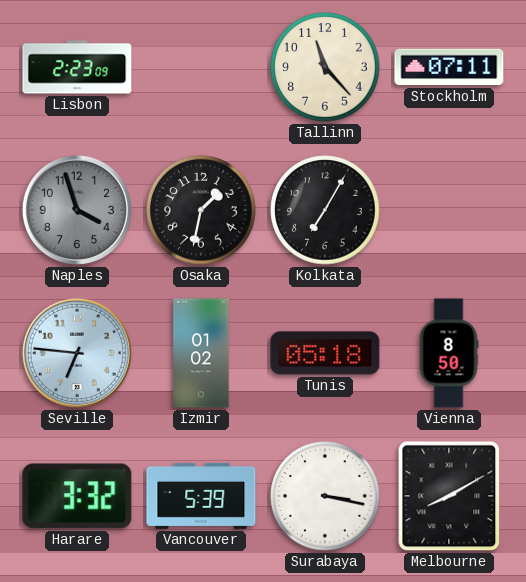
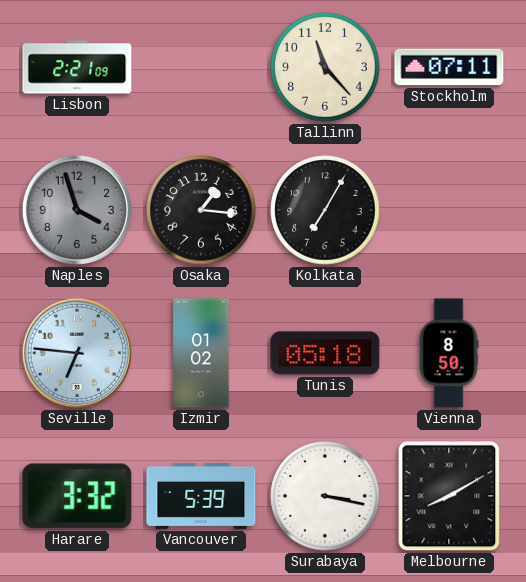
Lisbon: 2:23 -> 2:21 (77, 67)
Osaka: 1:32 -> 1:16 (201, 210)
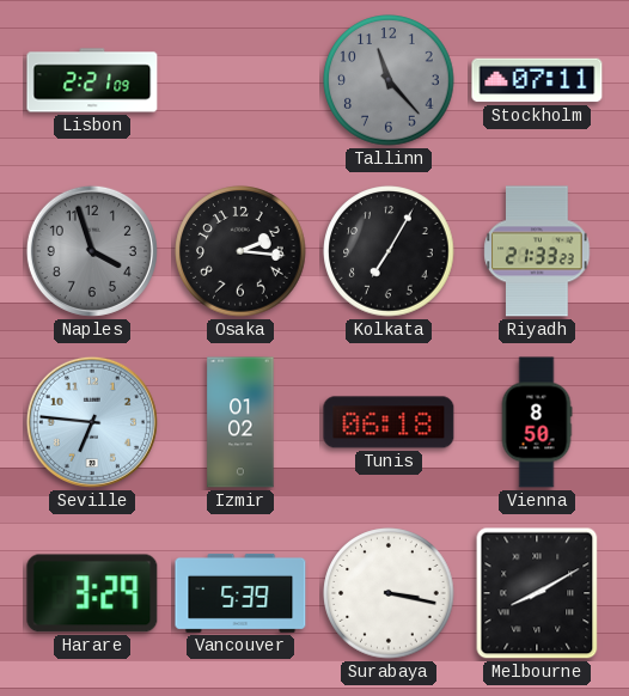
Tallinn dial: cream -> grey (389, 80)
Osaka: 1:16 -> 2:16 (240, 251)
Riyadh: none -> 21:33 (537, 251)
Tunis: 05:18 -> 06:18 (389, 422)
Harare: 3:32 -> 3:29 (92, 593)
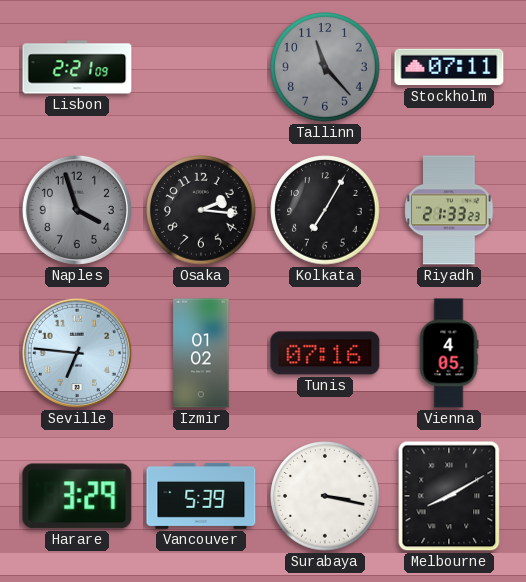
Tunis: 06:18 -> 07:16 (325, 353)
Vienna: 8:50 -> 4:05 (449, 353)
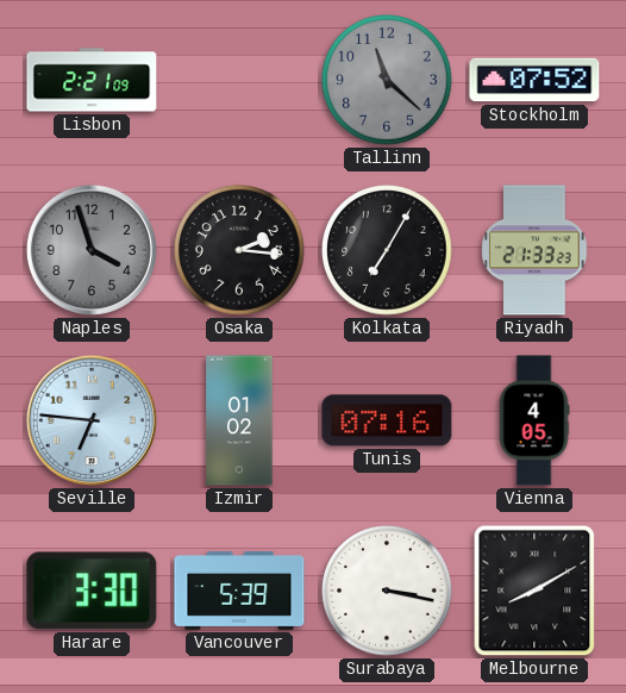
Tallinn: 11:23 -> 11:22 (387, 80)
Stockholm: 07:11 -> 07:52 (534, 80)
Harare: 3:29 -> 3:30 (92, 591)
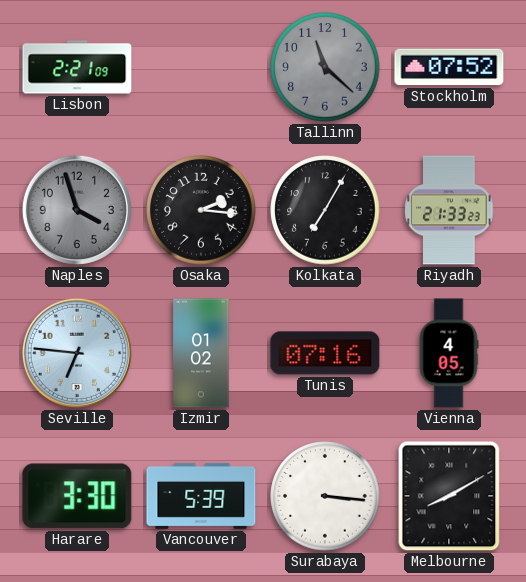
Surabaya: 3:17 -> 3:16 (325, 496)
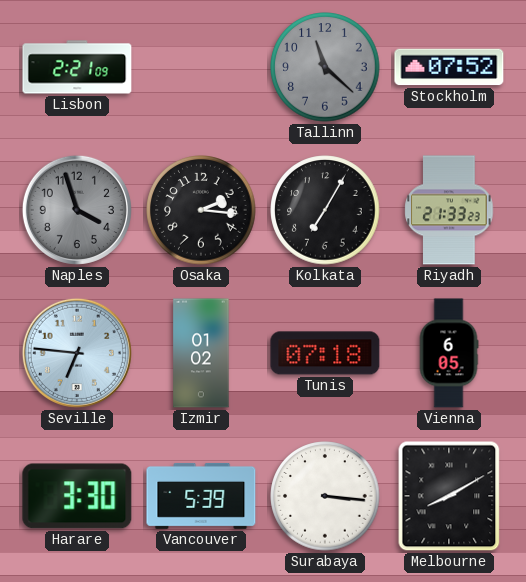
Tunis: 07:16 -> 07:18 (325, 353)
Vienna: 4:05 -> 6:05 (449, 353)
